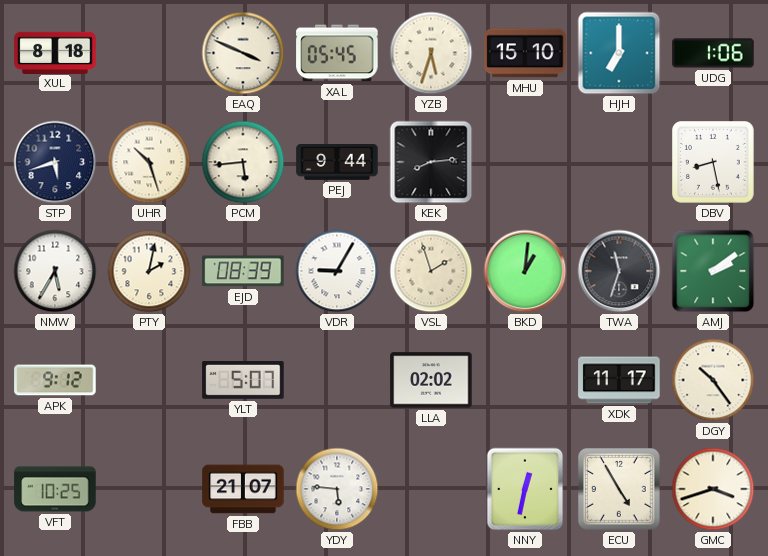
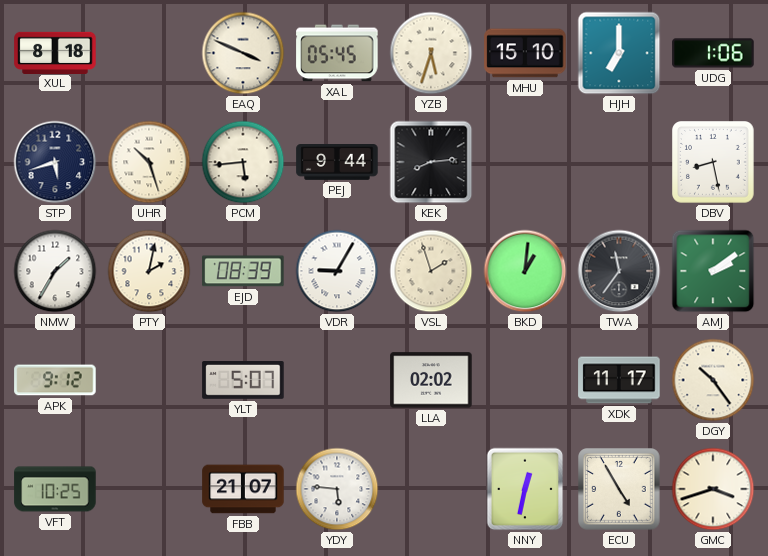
NMW: 5:35 -> 1:35 (55, 271)
TWA: 11:33 -> 11:36 (619, 271)
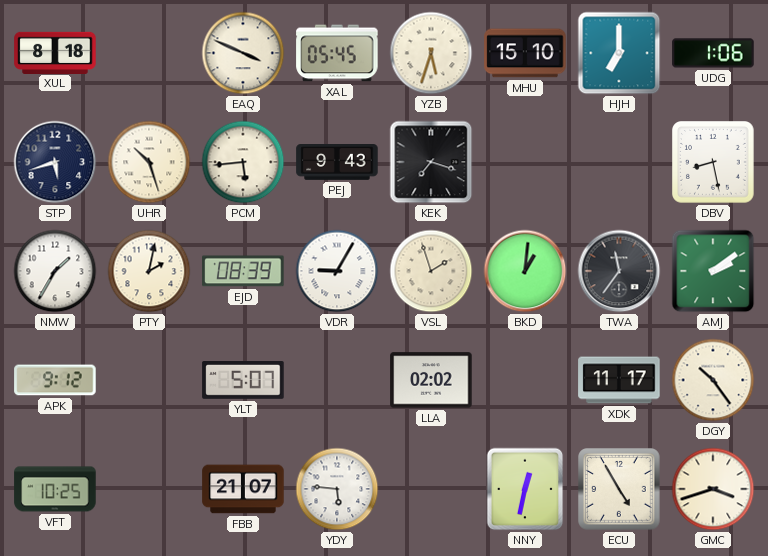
PEJ: 9:44 -> 9:43 (337, 163)
KEK: 8:14 -> 7:18 (431, 162)
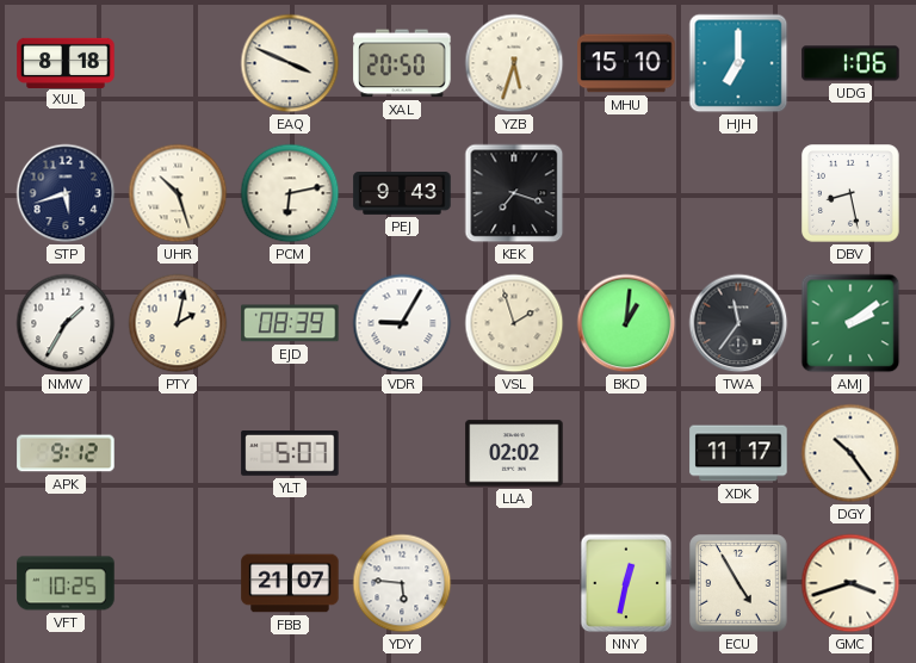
XAL: 05:45 -> 20:50 (402, 63)
PCM: 5:44 -> 6:13 (290, 193)
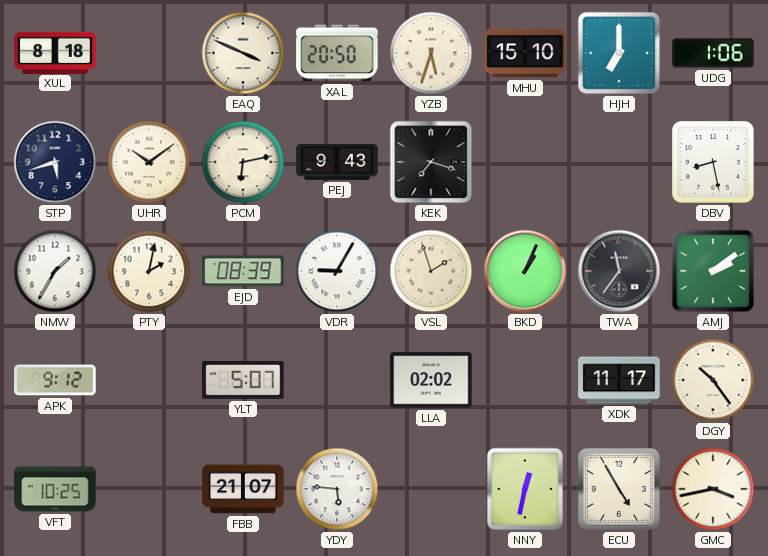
UHR: 10:27 -> 10:09 (149, 162)
BKD: 1:01 -> 1:04 (525, 271)
GMC: 3:42 -> 3:43 (713, 489)
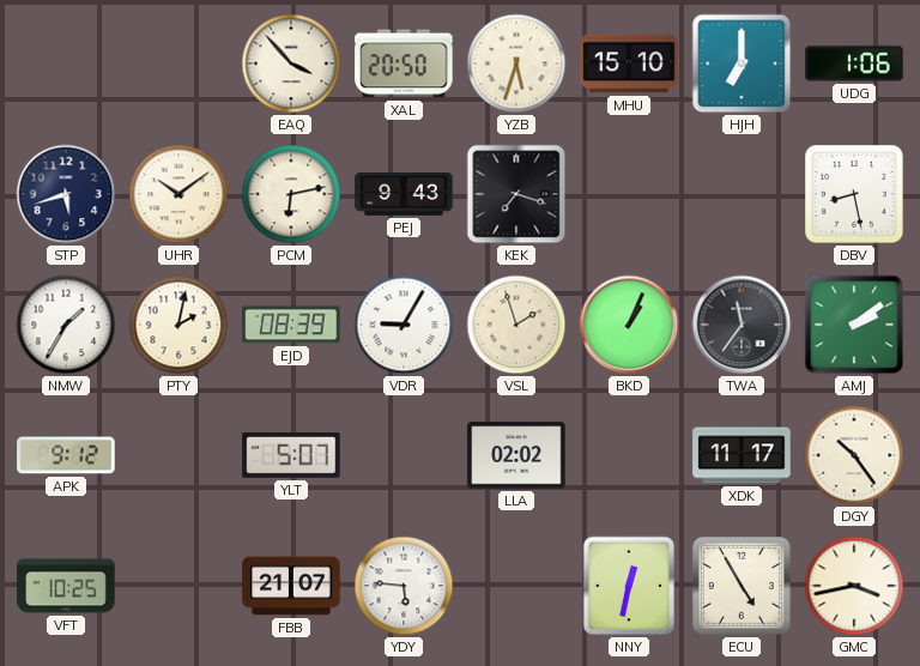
XUL: 8:18 -> none (55, 52)
EAQ: 3:49 -> 3:53 (291, 63)
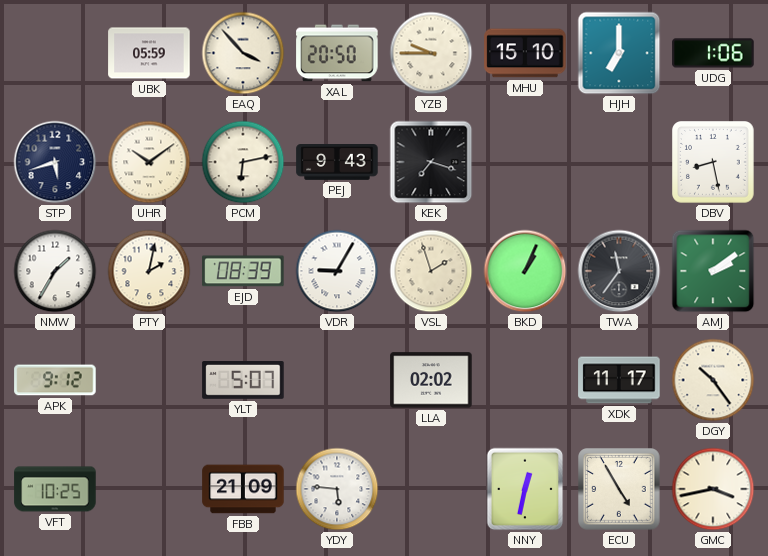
UBK: none -> 05:59 (149, 53)
YZB: 5:33 -> 9:45 (431, 53)
FBB: 21:07 -> 21:09 (243, 489)
